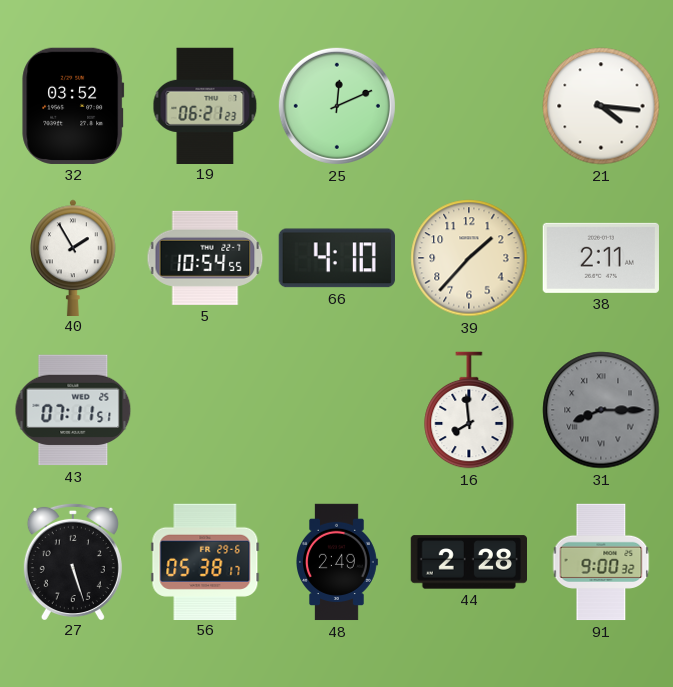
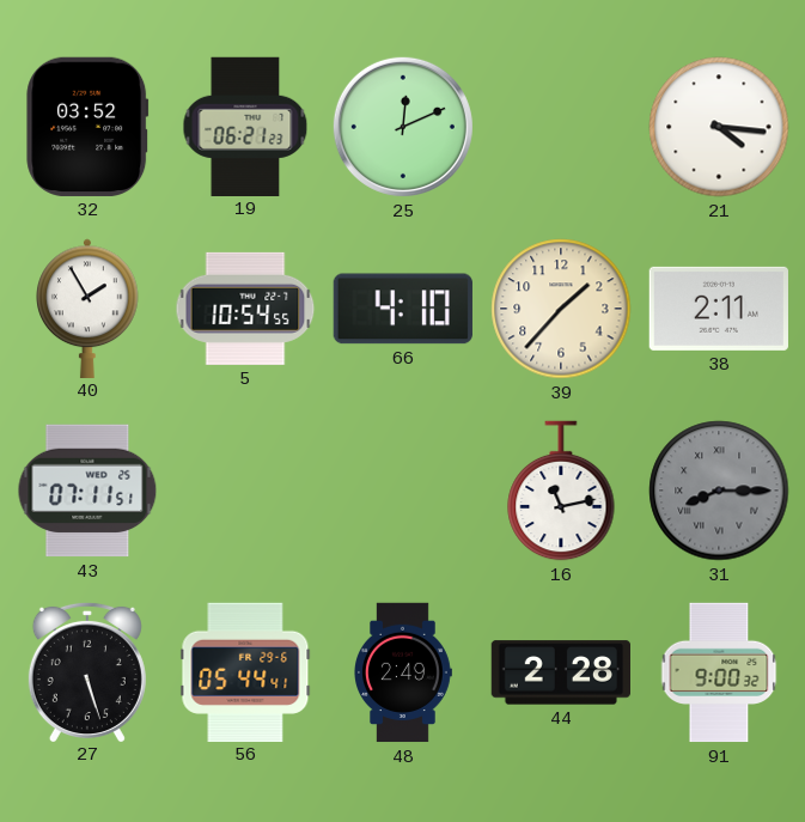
16: 7:59 -> 11:13 (561, 491)
56: 05:38 -> 05:44 (245, 671)
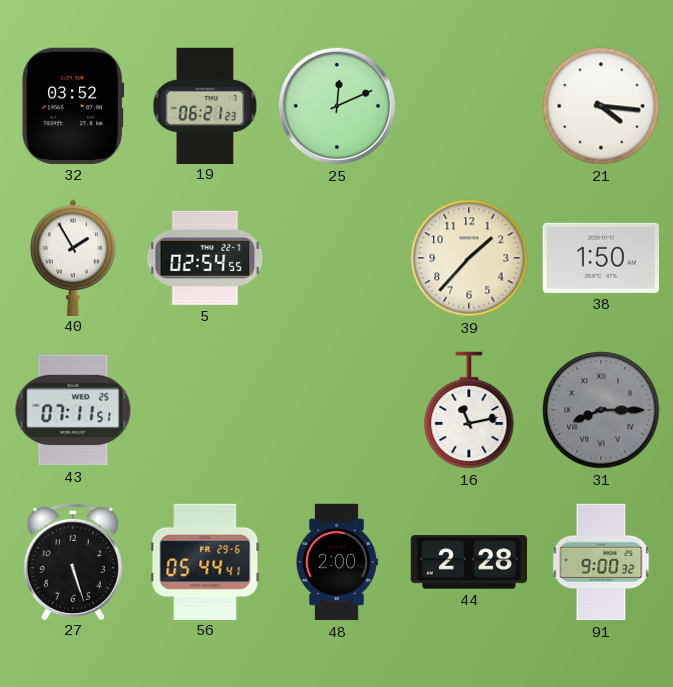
5: 10:54 -> 02:54 (205, 258)
66: 4:10 -> none (403, 309)
38: 2:11 -> 1:50 (601, 258)
48: 2:49 -> 2:00 (337, 562)
